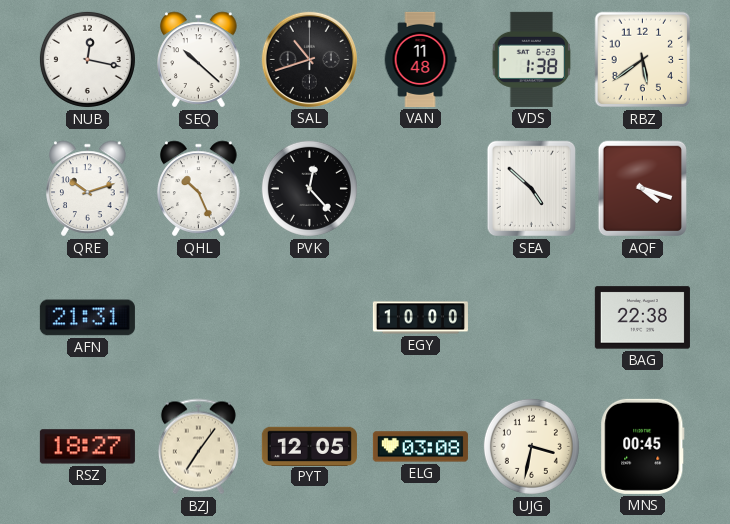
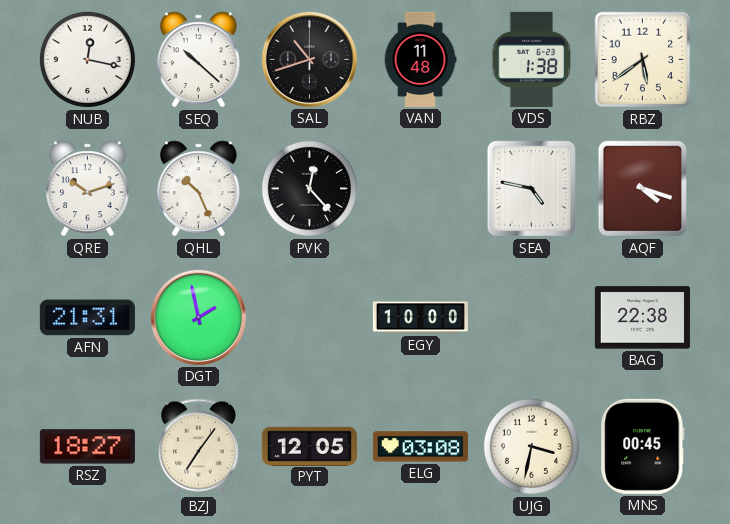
SEA: 4:52 -> 4:47 (531, 189)
DGT: none -> 1:58 (198, 317)
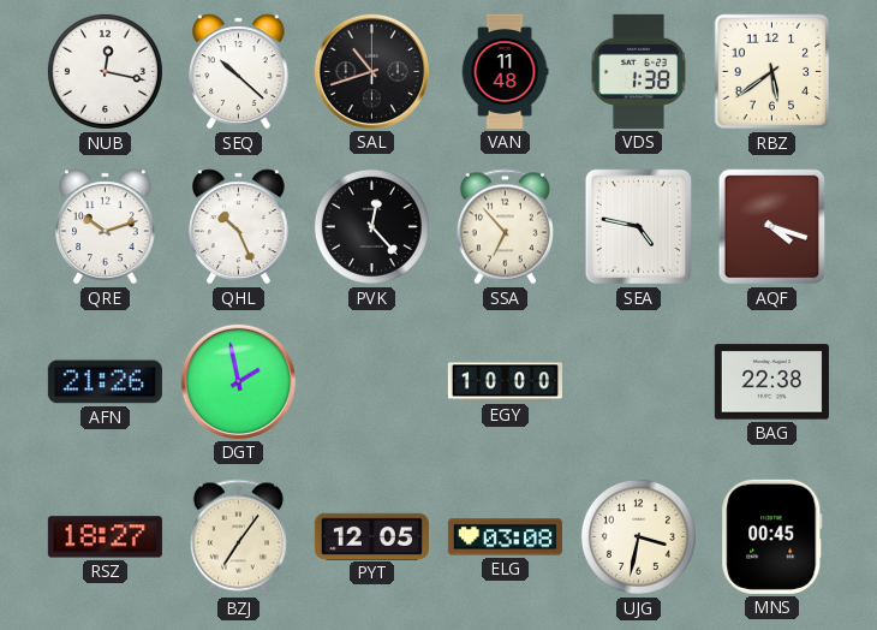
SSA: none -> 6:53 (505, 227)
AFN: 21:31 -> 21:26 (105, 382)
